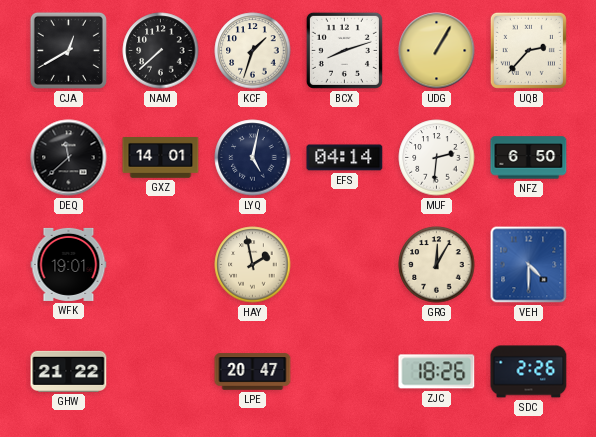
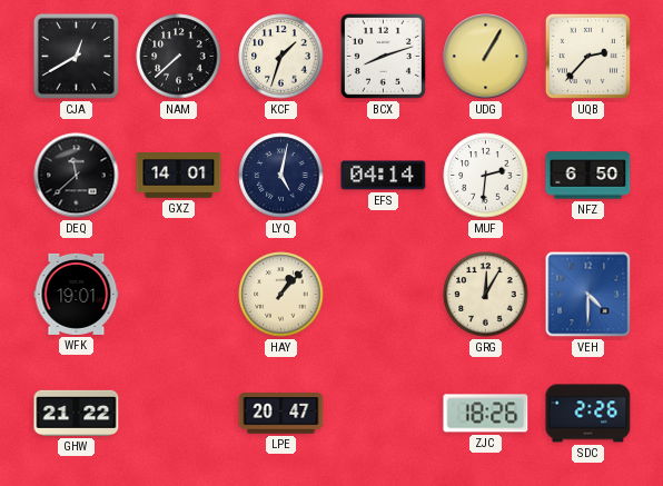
HAY: 1:58 -> 1:07 (281, 295)
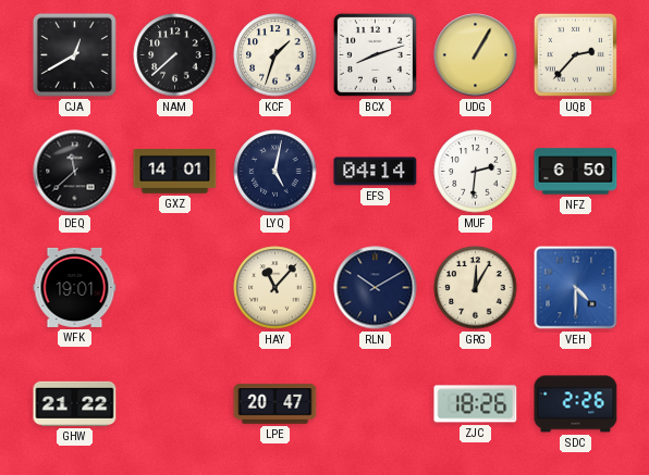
HAY: 1:07 -> 11:07 (275, 288)
RLN: none -> 10:10 (376, 288)
